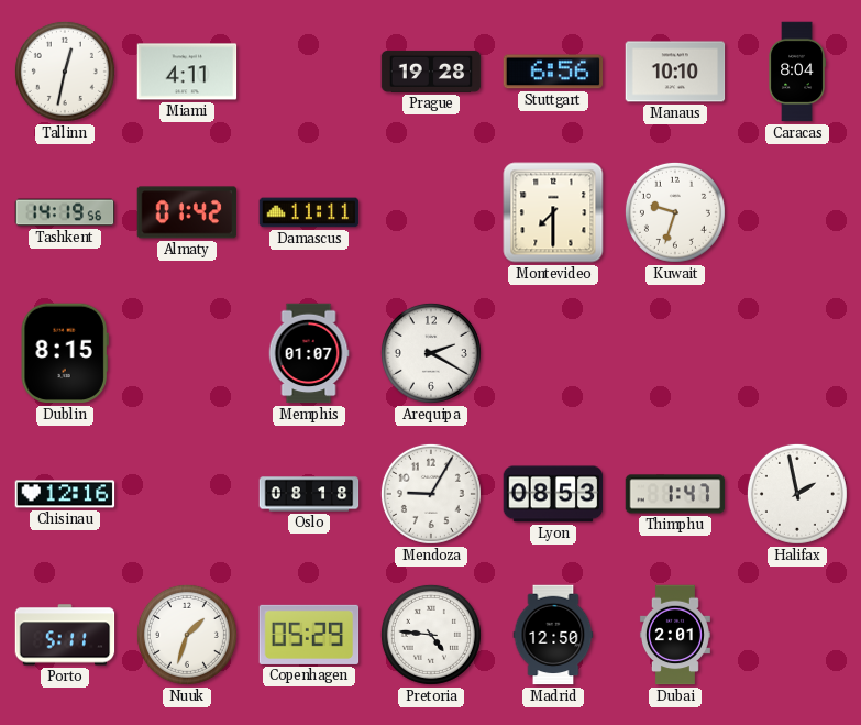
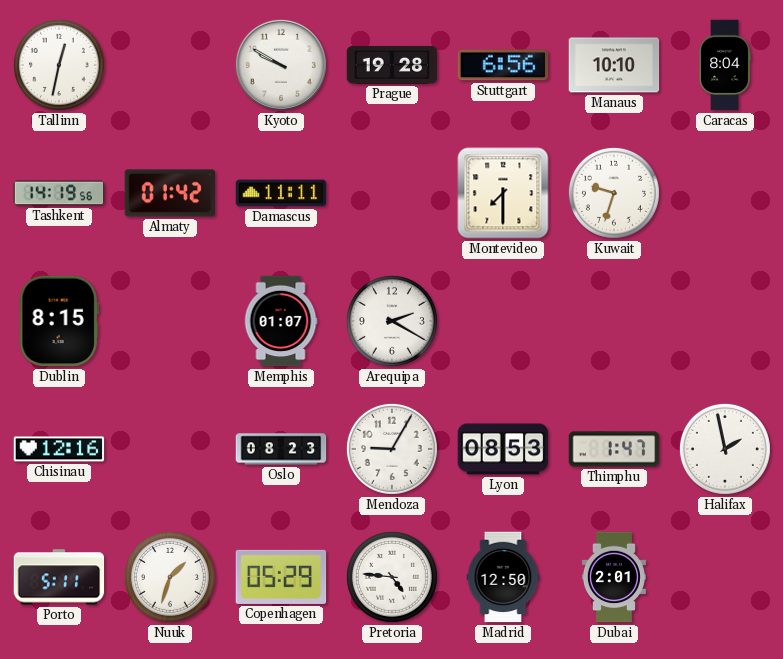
Miami: 4:11 -> none (187, 72)
Kyoto: none -> 9:50 (281, 65)
Oslo: 08:18 -> 08:23 (281, 449)
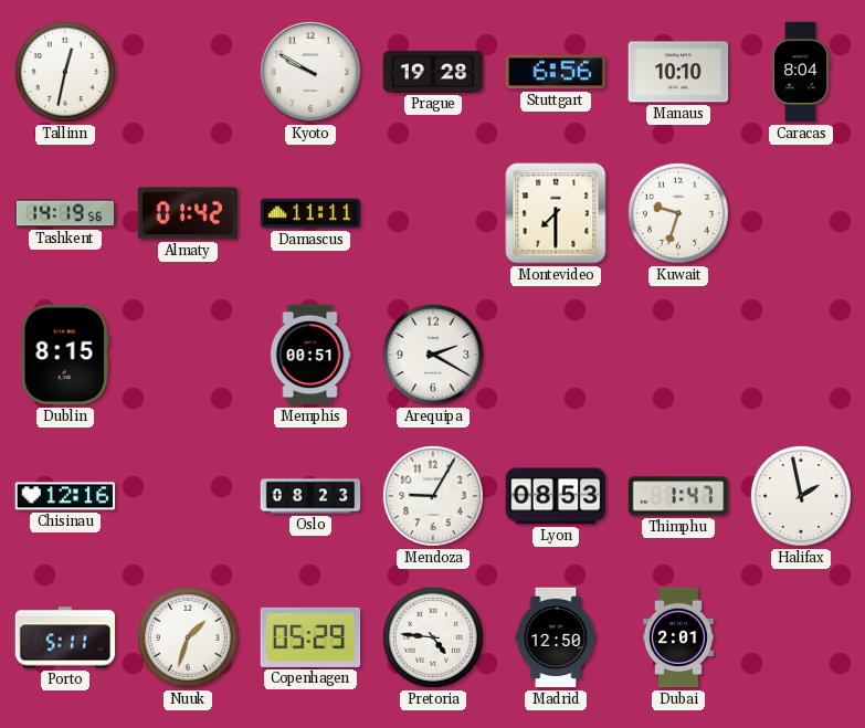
Memphis: 01:07 -> 00:51 (310, 355)
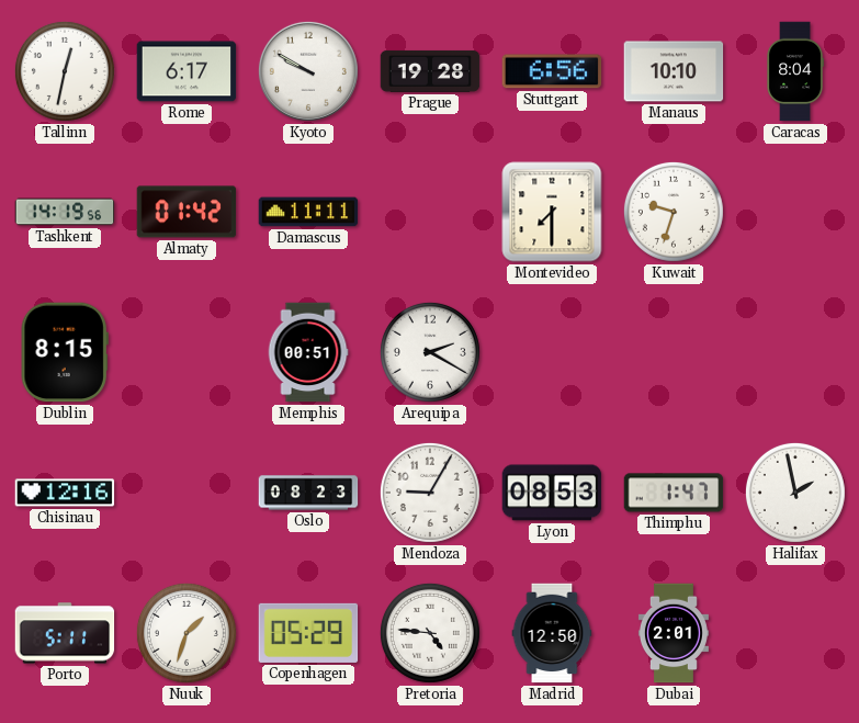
Rome: none -> 6:17 (187, 71)
